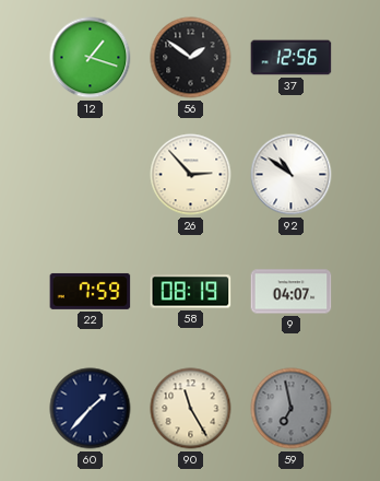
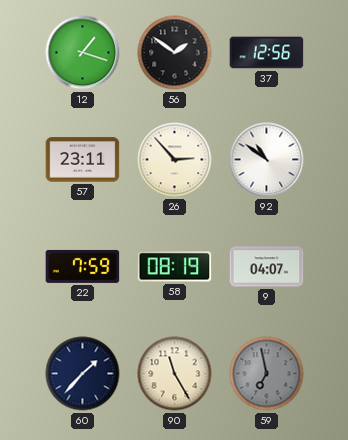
57: none -> 23:11 (83, 160)
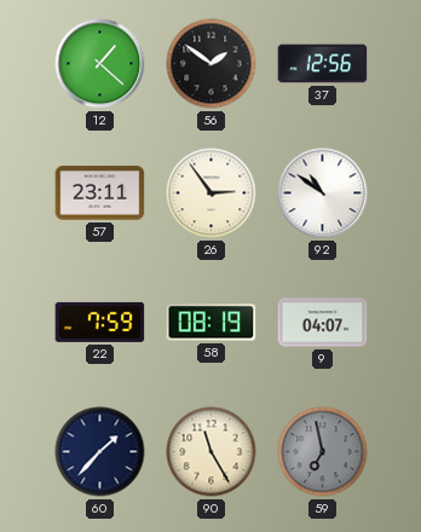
12: 1:18 -> 1:22 (100, 64)
26: 2:53 -> 2:54 (212, 193)
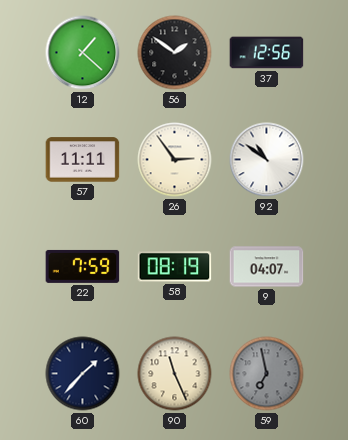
57: 23:11 -> 11:11 (83, 160)
90: 11:25 -> 11:26 (175, 374)
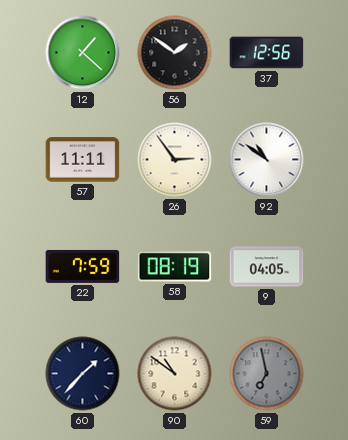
9: 04:07 -> 04:05 (267, 267)
90: 11:26 -> 10:51 (175, 374)
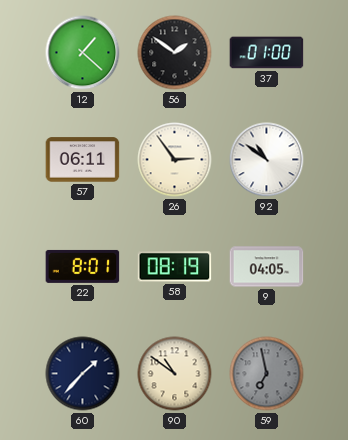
37: 12:56 -> 01:00 (267, 53)
57: 11:11 -> 06:11 (83, 160)
22: 7:59 -> 8:01 (83, 266)
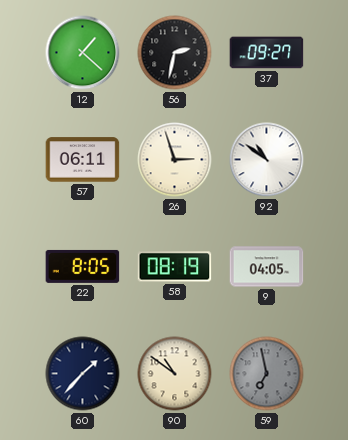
56: 1:51 -> 2:32 (175, 53)
37: 01:00 -> 09:27 (267, 53)
26: 2:54 -> 2:57 (175, 160)
22: 8:01 -> 8:05 (83, 266)
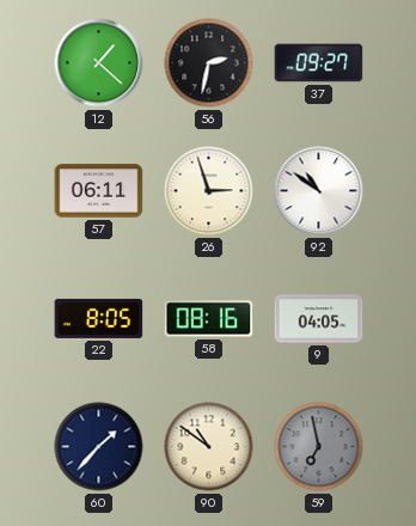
58: 08:19 -> 08:16 (209, 319)
